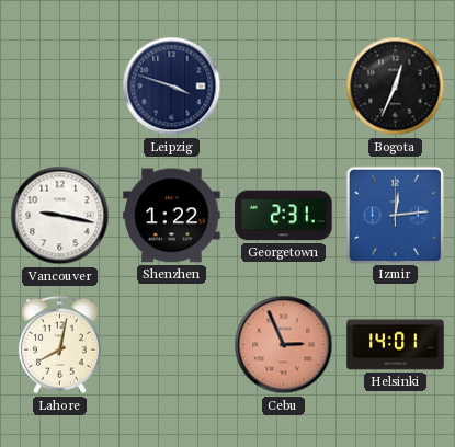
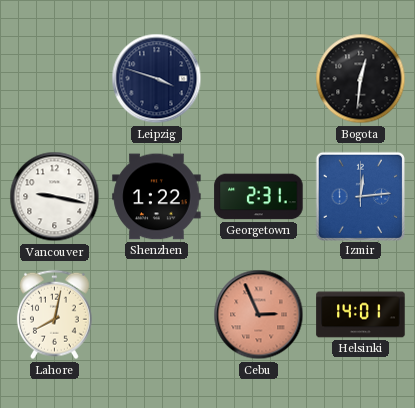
Bogota: 12:34 -> 12:31 (361, 79)
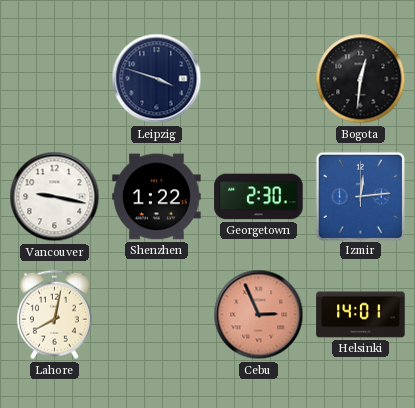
Georgetown: 2:31 -> 2:30 (259, 197)
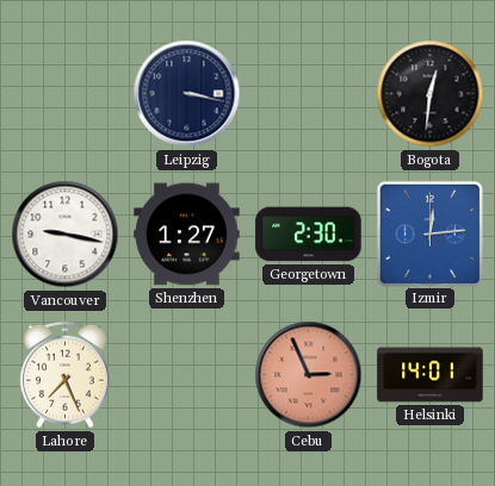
Leipzig: 3:48 -> 3:17 (187, 94)
Shenzhen: 1:22 -> 1:27 (187, 235)
Lahore: 8:02 -> 7:26 (64, 375)
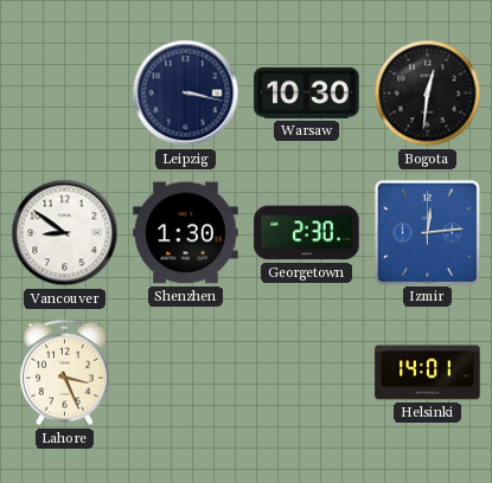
Warsaw: none -> 10:30 (307, 92)
Vancouver: 9:17 -> 8:51 (65, 233)
Shenzhen: 1:27 -> 1:30 (186, 233)
Lahore: 7:26 -> 3:26 (64, 373)
Cebu: 2:56 -> none (309, 375)
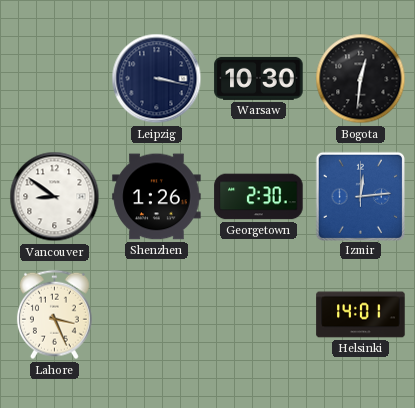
Shenzhen: 1:30 -> 1:26 (157, 197)
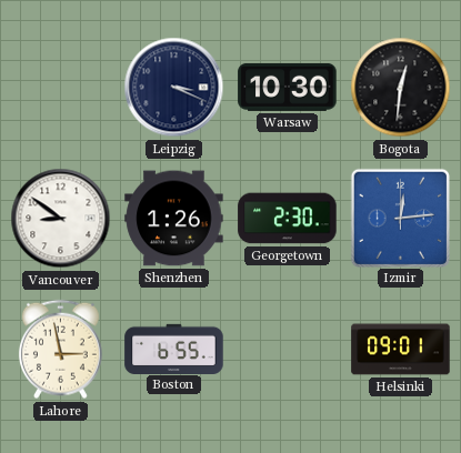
Leipzig: 3:17 -> 3:19 (174, 88)
Lahore: 3:26 -> 2:58 (60, 350)
Boston: none -> 6:55 (174, 349)
Helsinki: 14:01 -> 09:01 (401, 350)
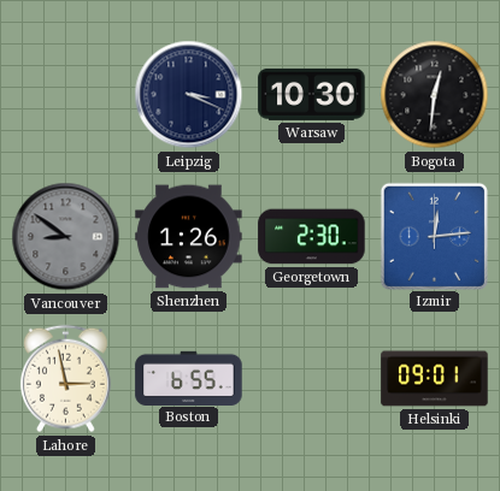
Vancouver dial: white -> grey (66, 237)
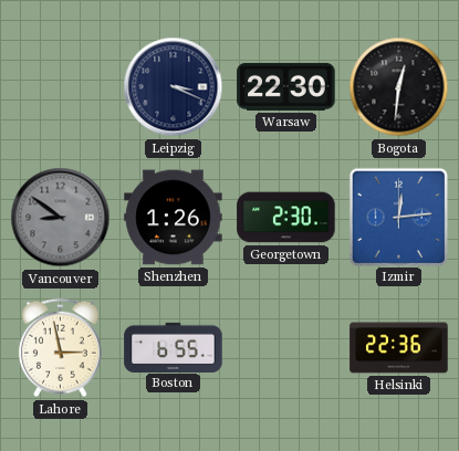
Warsaw: 10:30 -> 22:30 (286, 86)
Helsinki: 09:01 -> 22:36 (399, 348)
